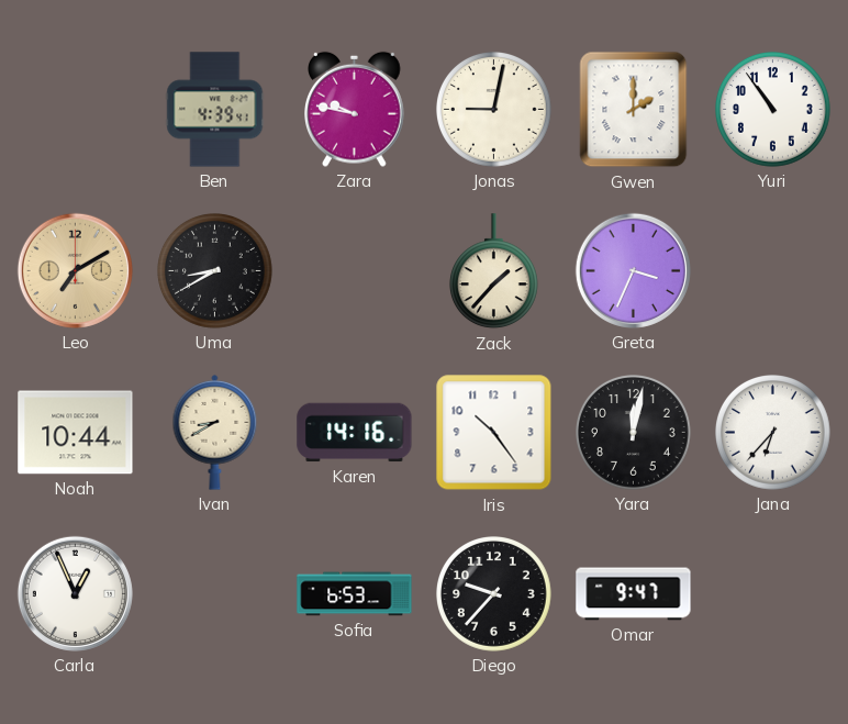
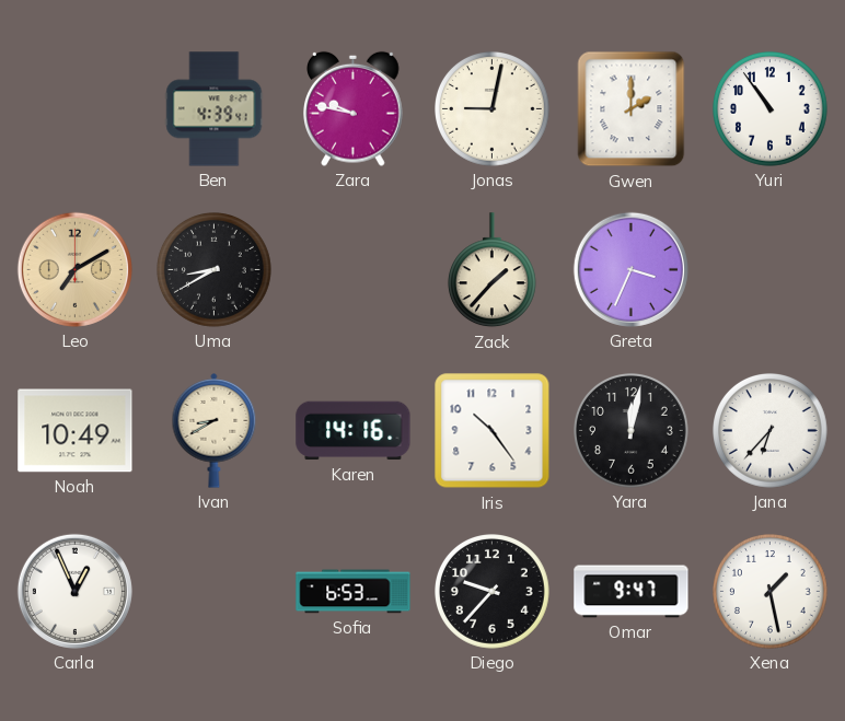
Noah: 10:44 -> 10:49 (76, 431)
Xena: none -> 1:28 (771, 592)
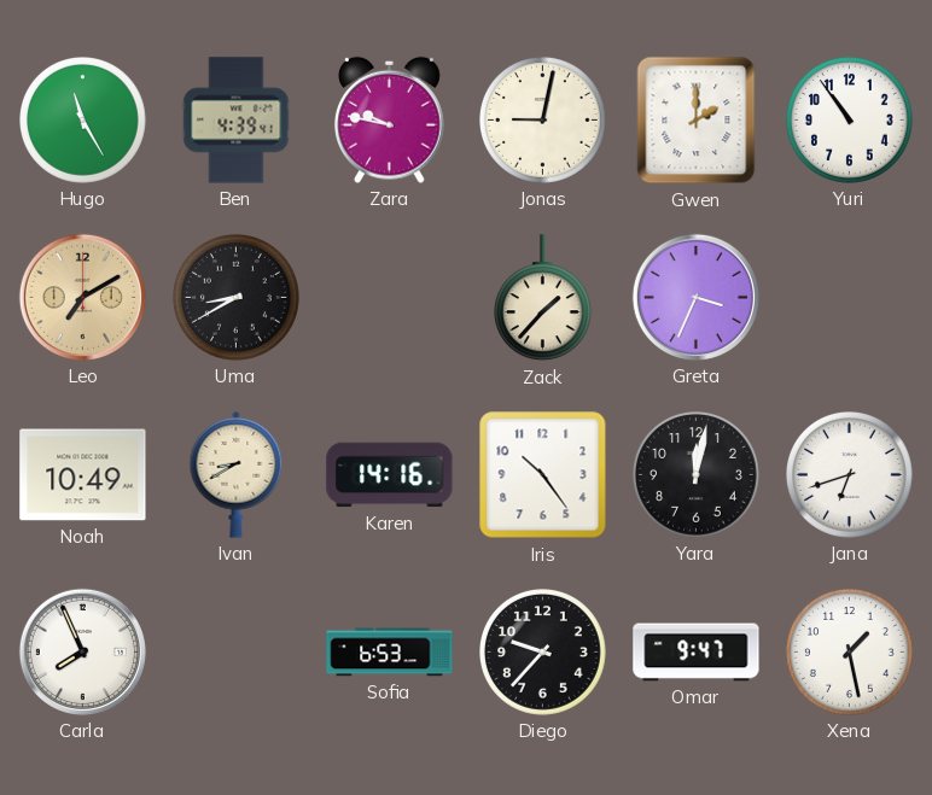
Hugo: none -> 11:25 (83, 121)
Jana: 6:37 -> 6:42 (850, 475)
Carla: 12:56 -> 7:56 (82, 651)
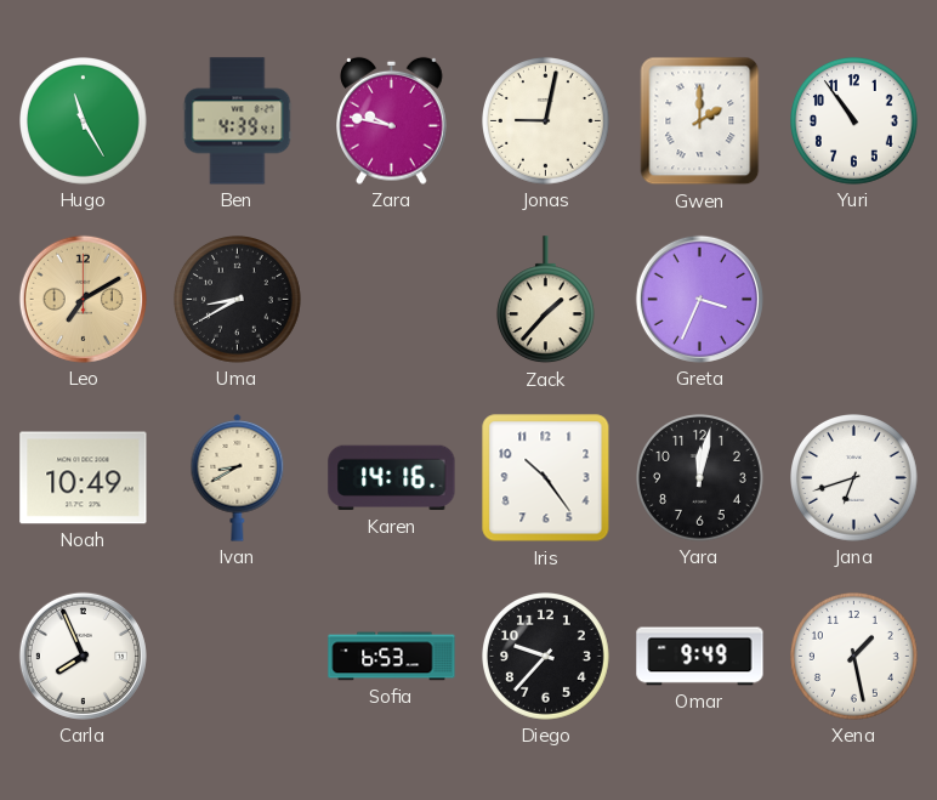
Omar: 9:47 -> 9:49 (700, 657)
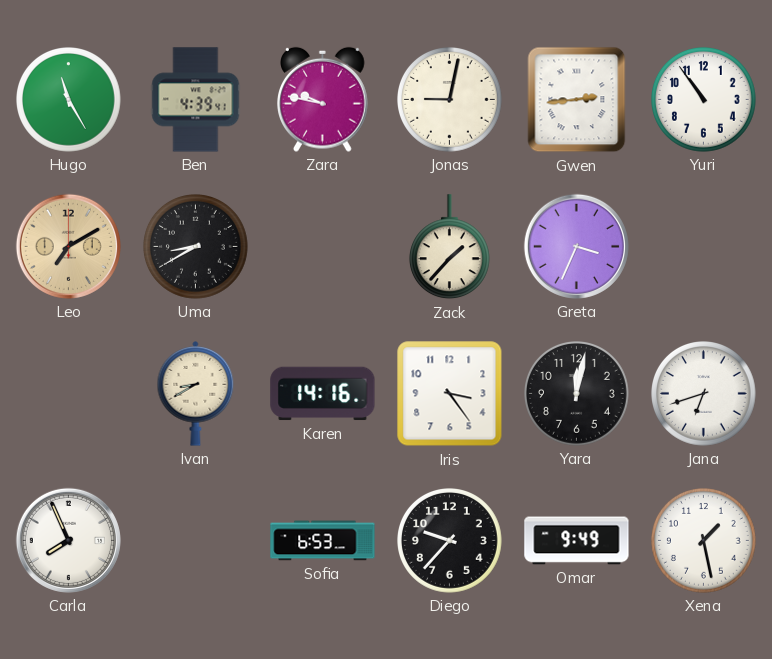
Gwen: 2:00 -> 2:44 (577, 100)
Noah: 10:49 -> none (84, 478)
Iris: 10:24 -> 3:24 (450, 394)
